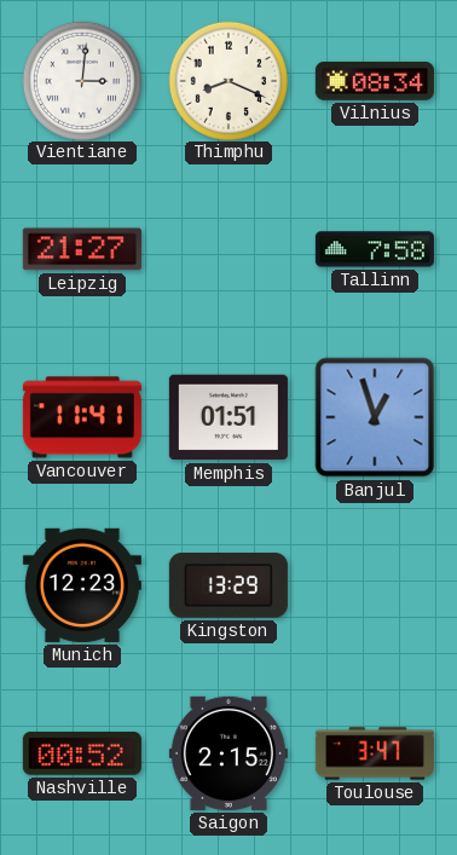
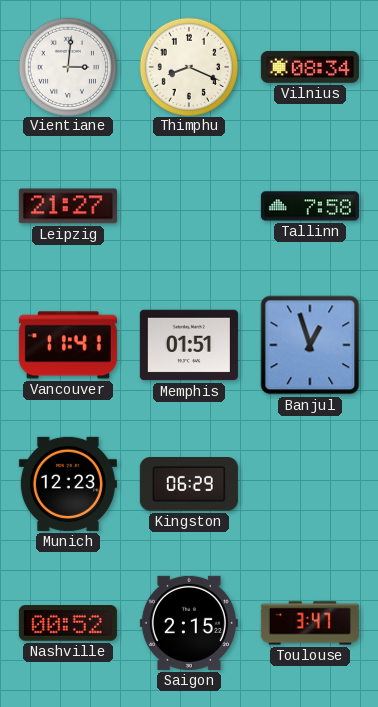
Kingston: 13:29 -> 06:29 (189, 485)
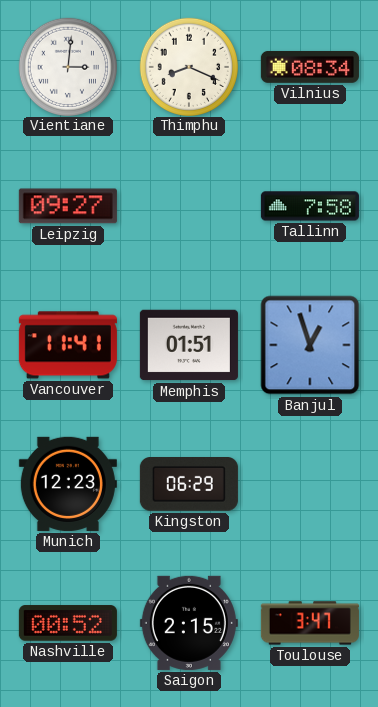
Leipzig: 21:27 -> 09:27 (68, 206)
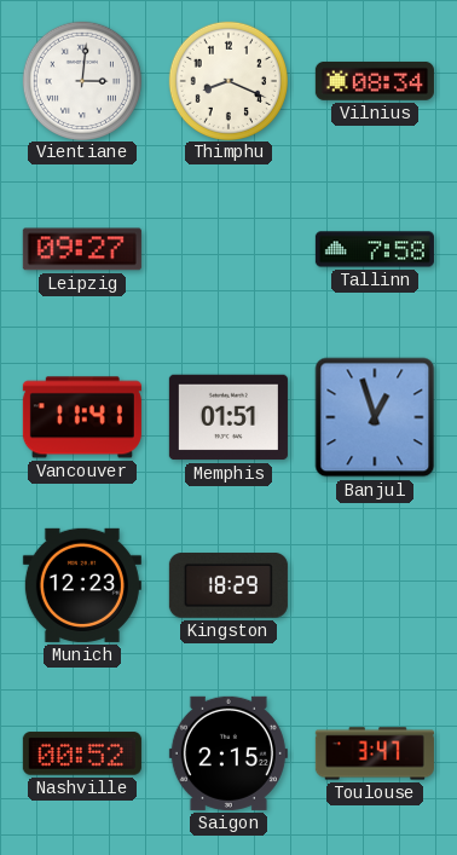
Kingston: 06:29 -> 18:29 (228, 587)
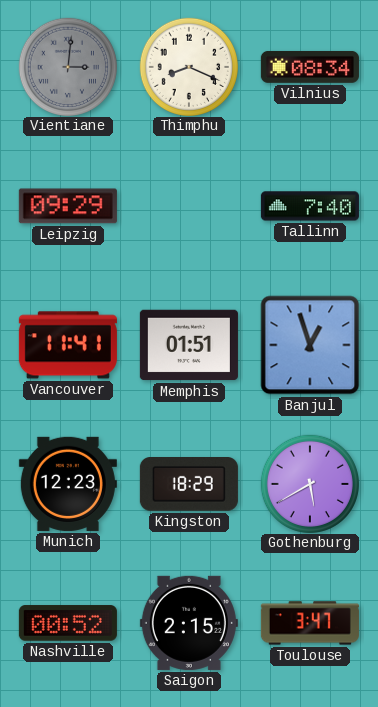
Vientiane dial: white -> grey (67, 66)
Leipzig: 09:27 -> 09:29 (68, 206)
Tallinn: 7:58 -> 7:40 (310, 206)
Gothenburg: none -> 5:40 (309, 483)
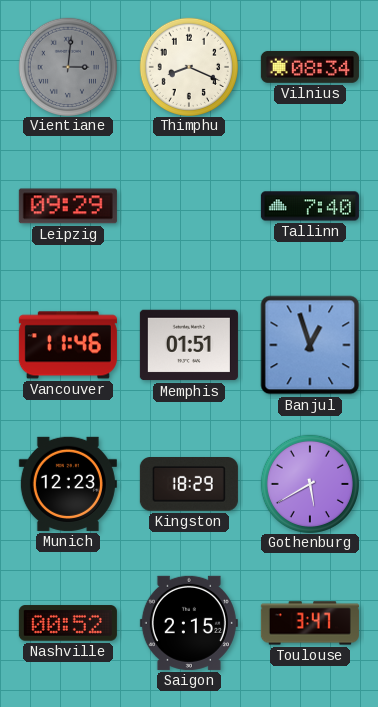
Vancouver: 11:41 -> 11:46 (68, 345)
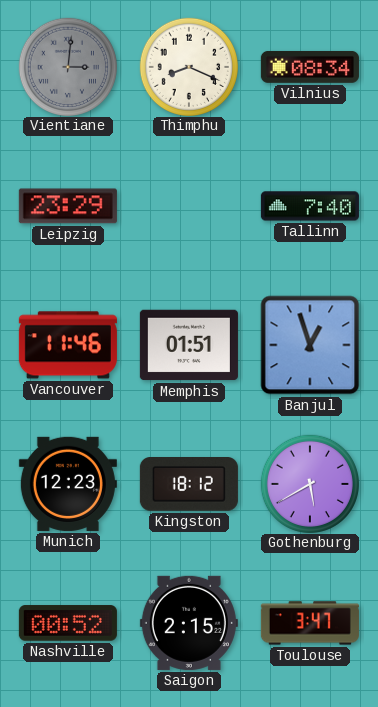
Leipzig: 09:29 -> 23:29 (68, 206)
Kingston: 18:29 -> 18:12 (189, 485)
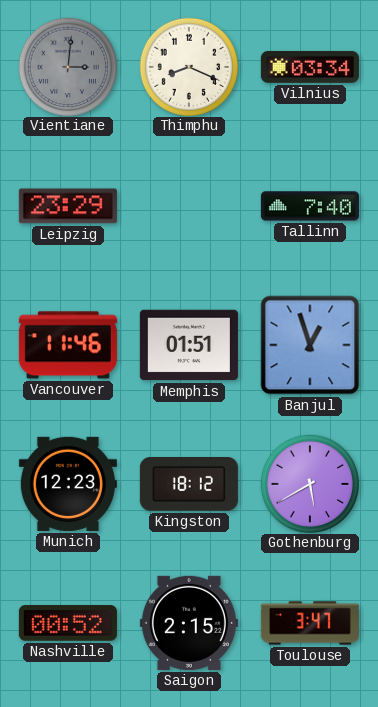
Vilnius: 08:34 -> 03:34 (310, 67)
